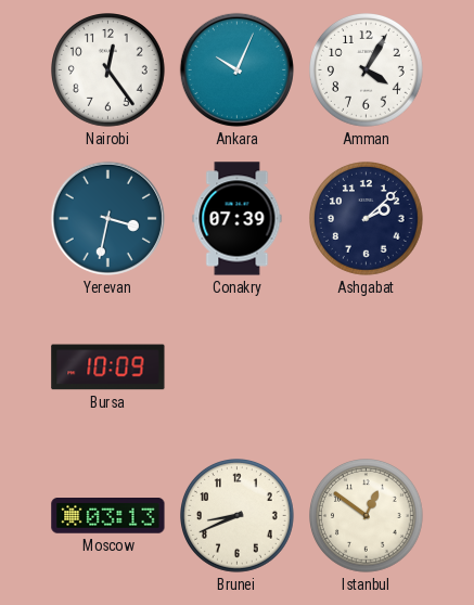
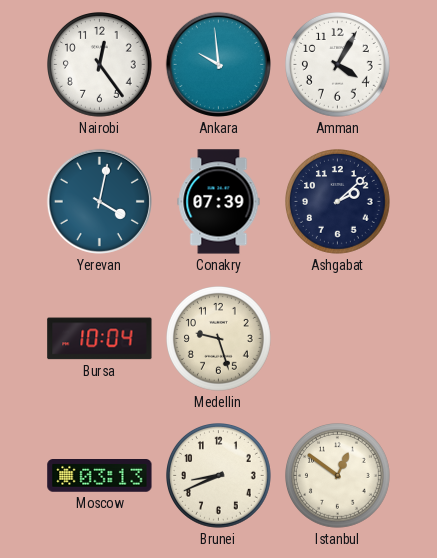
Ankara: 10:04 -> 9:59 (218, 64)
Yerevan: 3:32 -> 4:02 (99, 201)
Bursa: 10:09 -> 10:04 (100, 339)
Medellin: none -> 9:27 (219, 339)
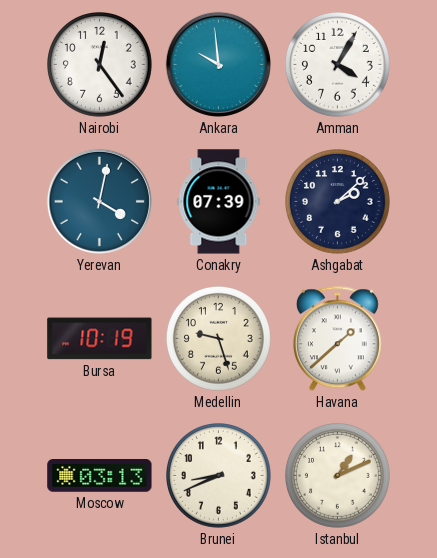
Bursa: 10:04 -> 10:19 (100, 339)
Havana: none -> 1:38 (337, 339)
Istanbul: 12:51 -> 1:11 (338, 476)
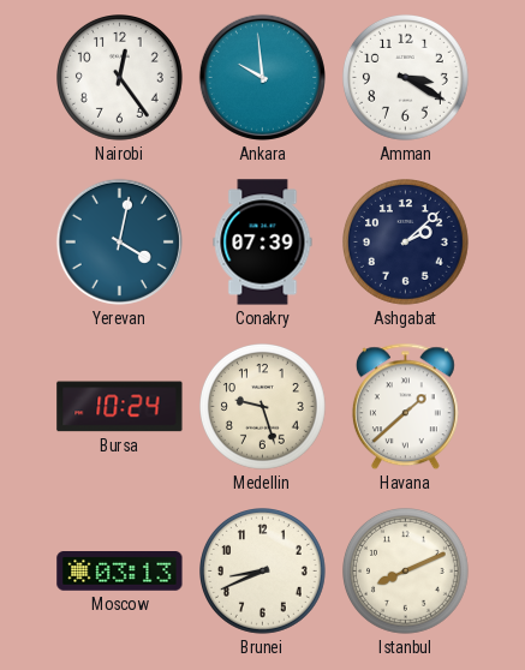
Amman: 4:05 -> 3:20 (406, 78)
Bursa: 10:19 -> 10:24 (120, 407)
Istanbul: 1:11 -> 8:11 (406, 572)
